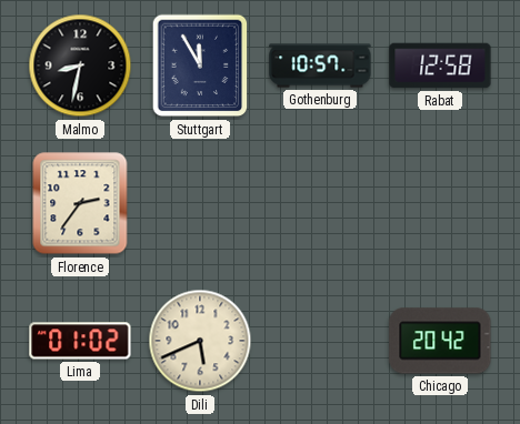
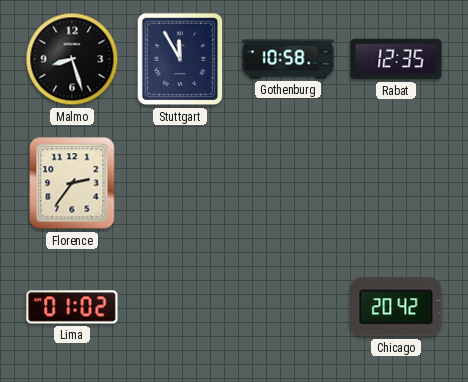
Malmo: 8:32 -> 8:27 (72, 59)
Gothenburg: 10:57 -> 10:58 (288, 59)
Rabat: 12:58 -> 12:35 (396, 59)
Dili: 5:41 -> none (200, 341)
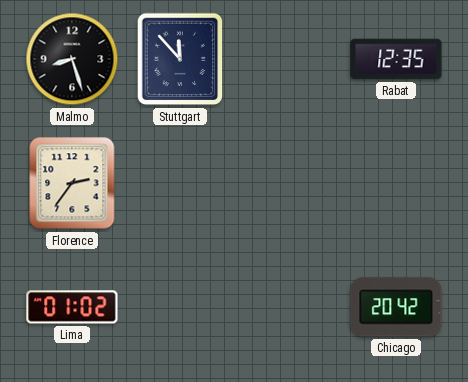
Stuttgart: 11:55 -> 11:53 (180, 59)
Gothenburg: 10:58 -> none (288, 59)
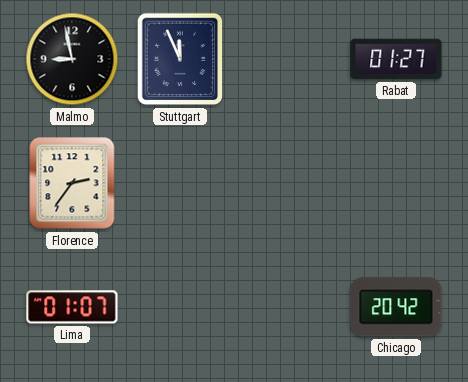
Malmo: 8:27 -> 8:58 (72, 59)
Stuttgart: 11:53 -> 11:56 (180, 59)
Rabat: 12:35 -> 01:27 (396, 59)
Lima: 01:02 -> 01:07 (72, 307)
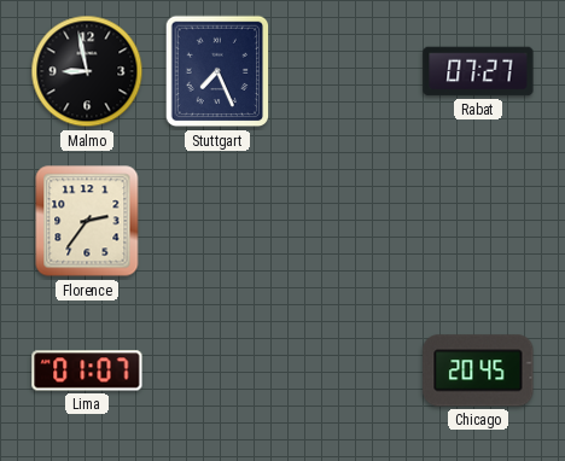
Stuttgart: 11:56 -> 7:26 (217, 71)
Rabat: 01:27 -> 07:27 (478, 71)
Chicago: 20:42 -> 20:45 (478, 370)
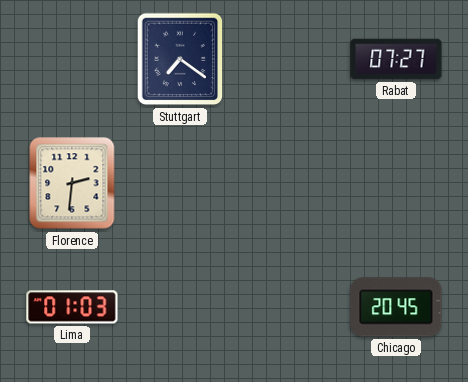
Malmo: 8:58 -> none (87, 71)
Stuttgart: 7:26 -> 7:21 (180, 59)
Florence: 2:36 -> 2:31 (72, 183)
Lima: 01:07 -> 01:03 (72, 307)
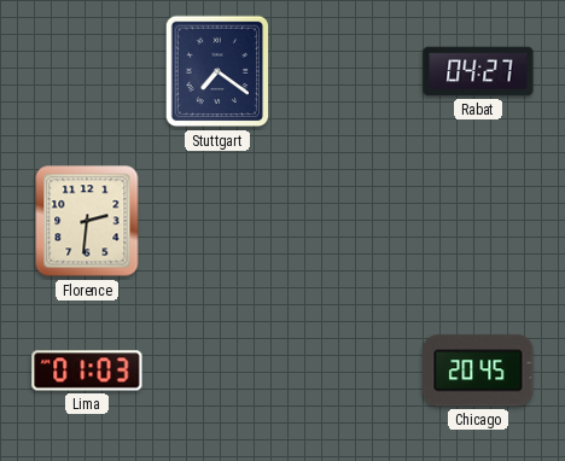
Rabat: 07:27 -> 04:27 (478, 71)
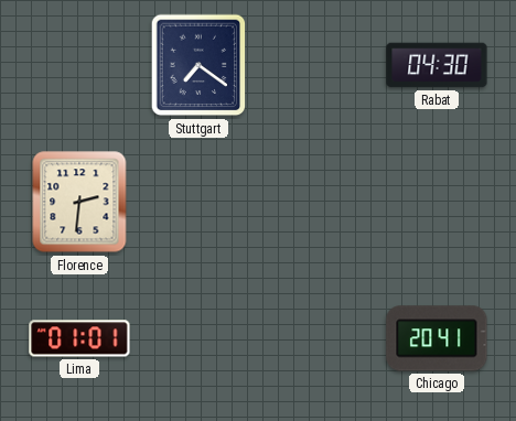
Rabat: 04:27 -> 04:30 (437, 65)
Lima: 01:03 -> 01:01 (79, 338)
Chicago: 20:45 -> 20:41 (437, 338)
